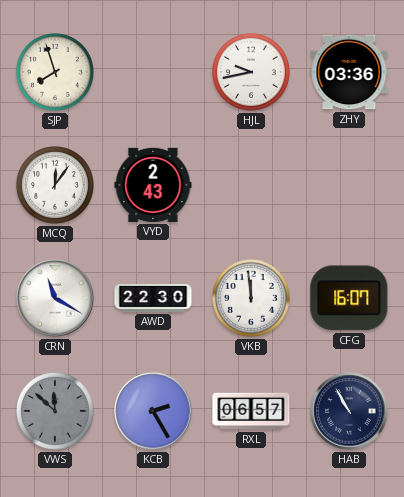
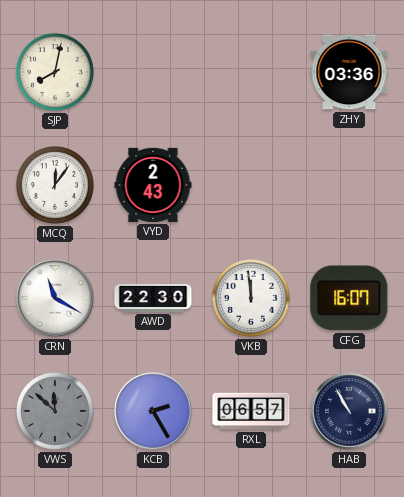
SJP: 7:57 -> 8:02 (55, 72)
HJL: 9:43 -> none (251, 72)
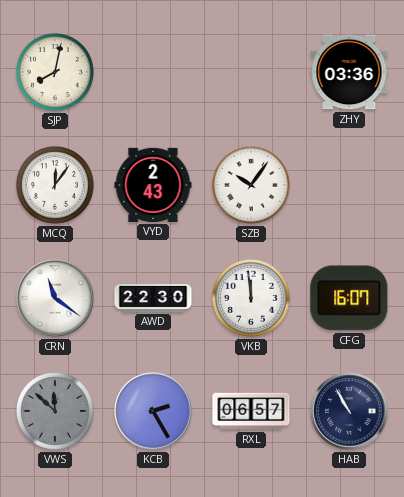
SZB: none -> 10:06 (251, 185)
CRN: 11:20 -> 11:21 (55, 298)
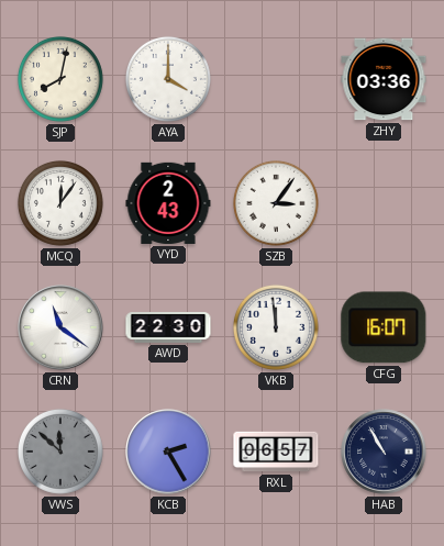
AYA: none -> 4:00 (168, 79)
SZB: 10:06 -> 3:06 (276, 203)
